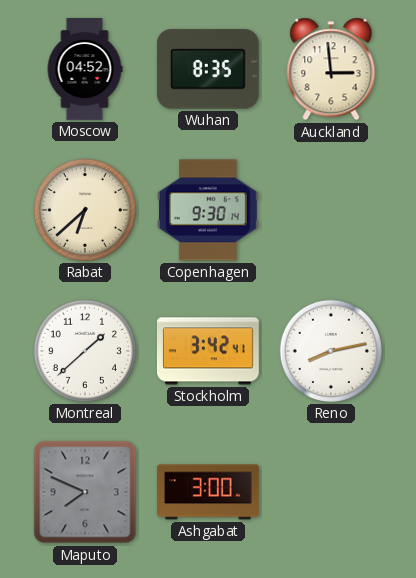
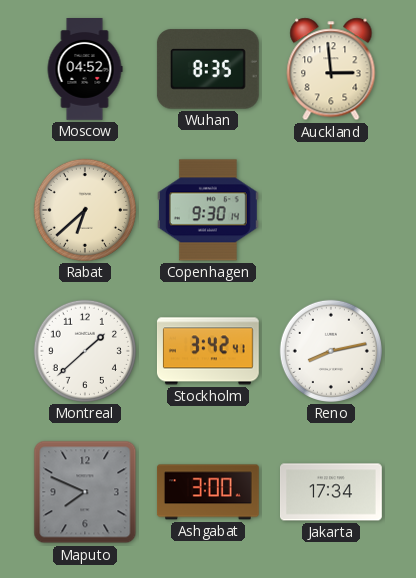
Jakarta: none -> 17:34 (332, 492)
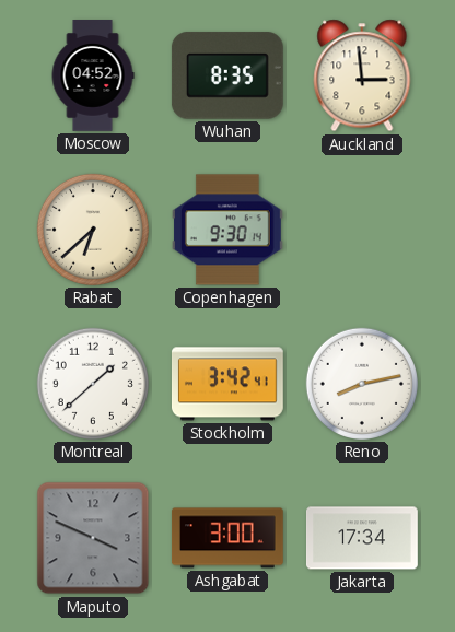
Maputo: 7:49 -> 3:49 (93, 538)
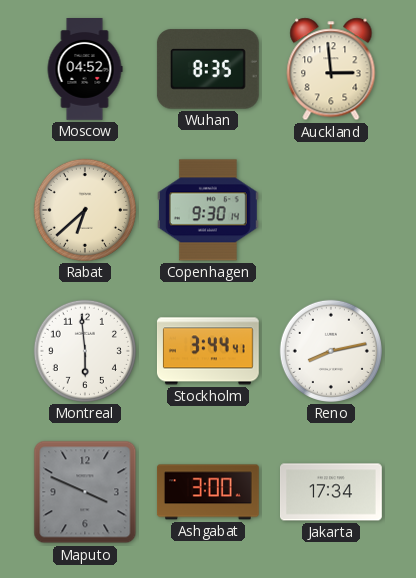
Montreal: 1:38 -> 5:59 (85, 351)
Stockholm: 3:42 -> 3:44 (208, 351)
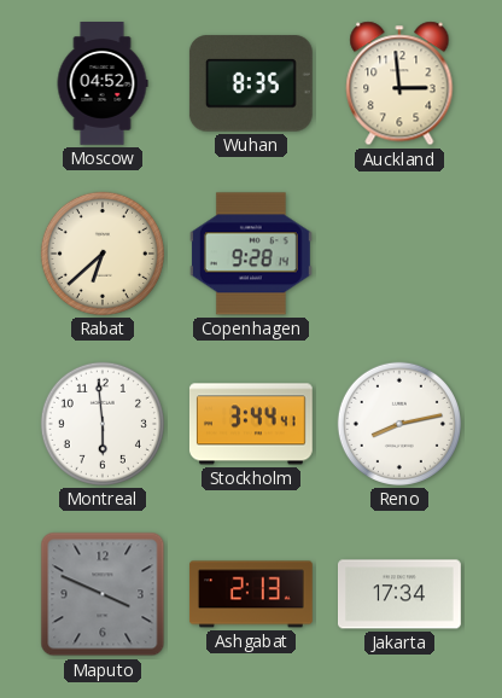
Copenhagen: 9:30 -> 9:28 (251, 254)
Ashgabat: 3:00 -> 2:13 (251, 594)
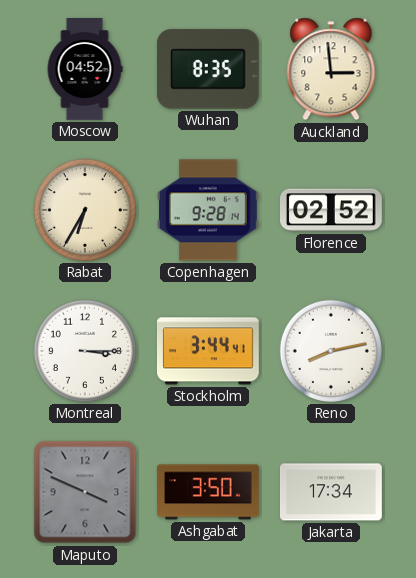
Rabat: 6:38 -> 6:35 (85, 210)
Florence: none -> 02:52 (332, 210)
Montreal: 5:59 -> 3:15 (85, 351)
Ashgabat: 2:13 -> 3:50 (208, 492)
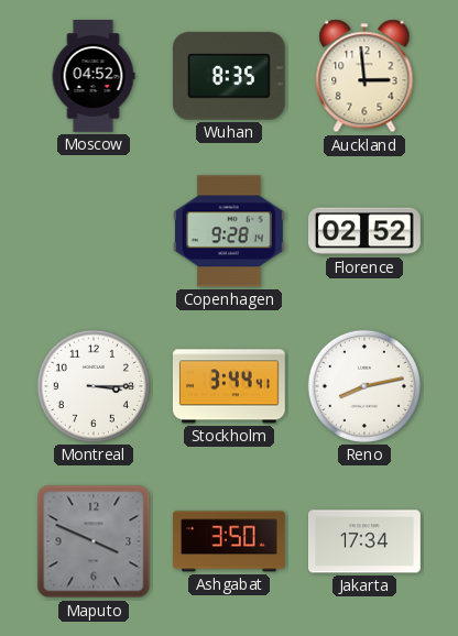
Rabat: 6:35 -> none (85, 210)
